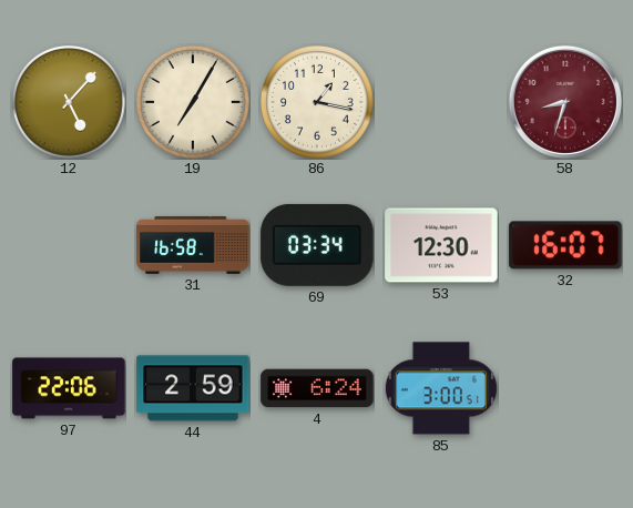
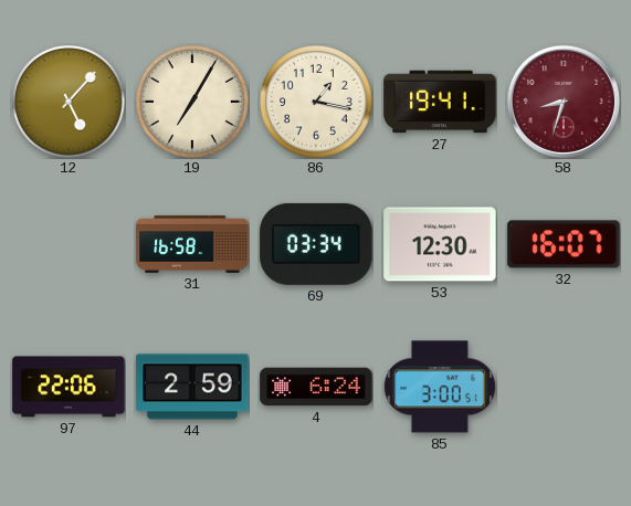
27: none -> 19:41 (440, 102)
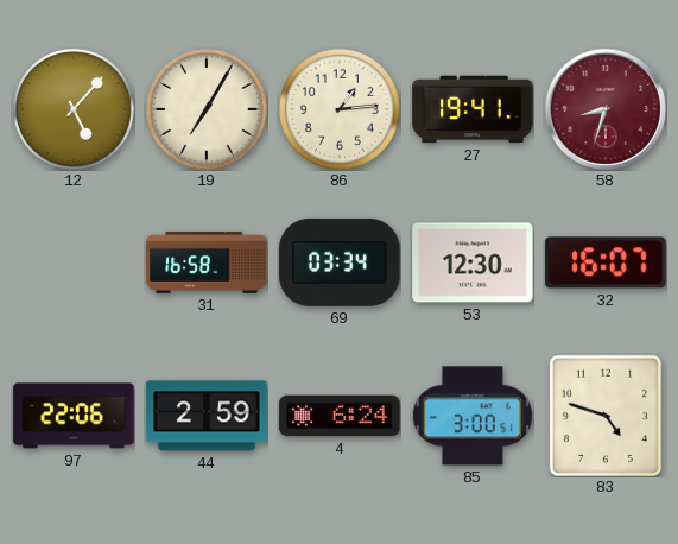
86: 1:17 -> 1:14 (340, 109)
83: none -> 4:48 (606, 416)
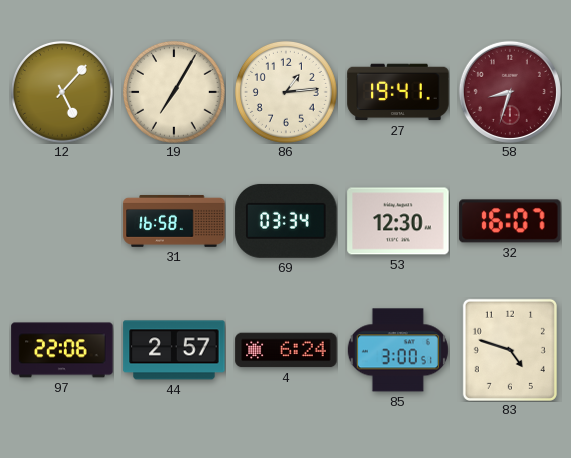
44: 2:59 -> 2:57 (174, 350)
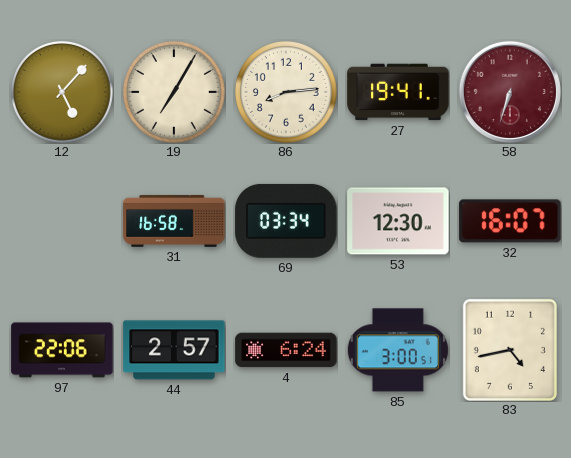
86: 1:14 -> 8:14 (286, 92)
58: 8:33 -> 6:33 (510, 92)
83: 4:48 -> 4:43 (510, 350)
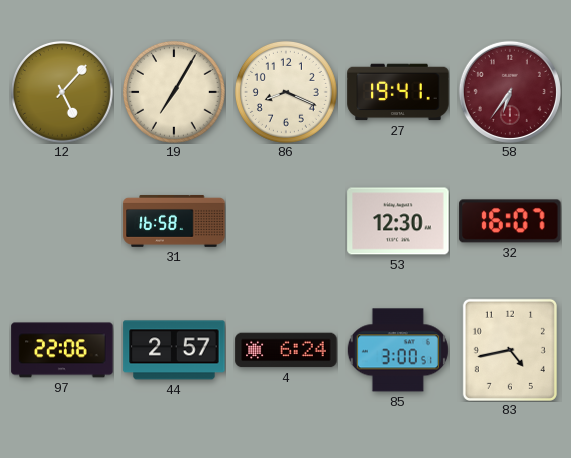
86: 8:14 -> 8:19 (286, 92)
58: 6:33 -> 6:36 (510, 92)
69: 03:34 -> none (286, 221)
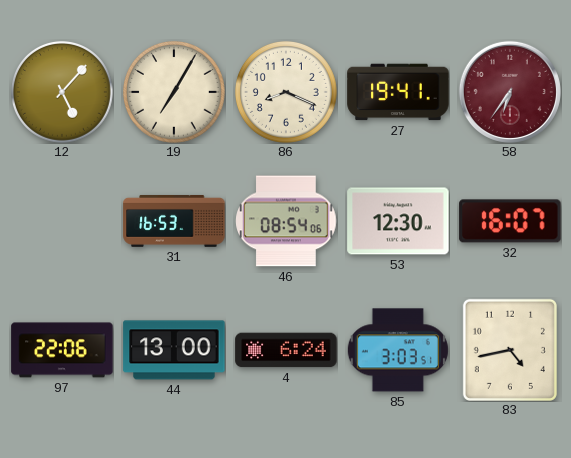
31: 16:58 -> 16:53 (174, 221)
46: none -> 08:54 (286, 221)
44: 2:57 -> 13:00 (174, 350)
85: 3:00 -> 3:03 (398, 350)
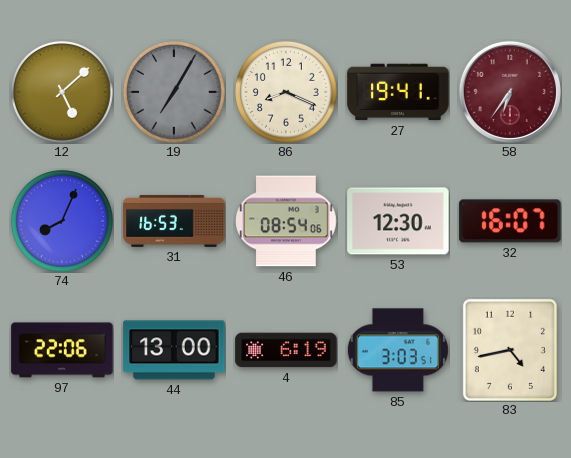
12: 5:07 -> 5:08 (62, 92)
19 dial: cream -> grey (174, 92)
74: none -> 8:04 (62, 221)
4: 6:24 -> 6:19 (286, 350)
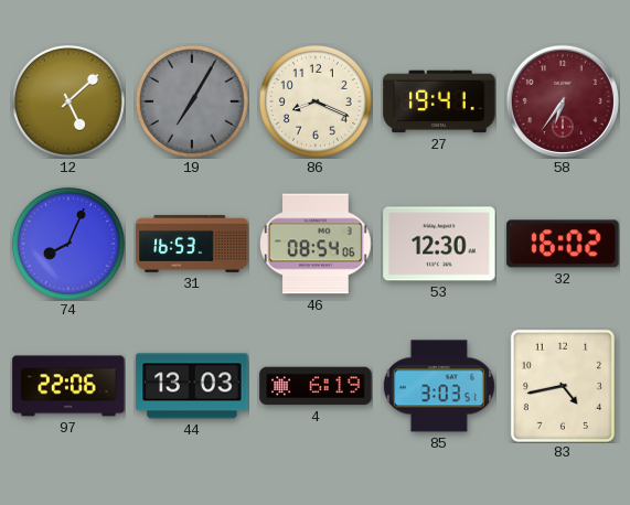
32: 16:07 -> 16:02 (563, 244)
44: 13:00 -> 13:03 (192, 386)
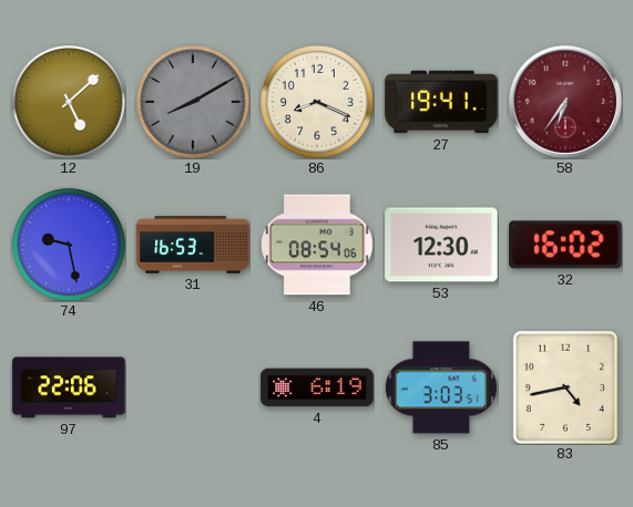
19: 7:05 -> 8:10 (193, 102)
74: 8:04 -> 9:28 (69, 245)
44: 13:03 -> none (192, 386)
